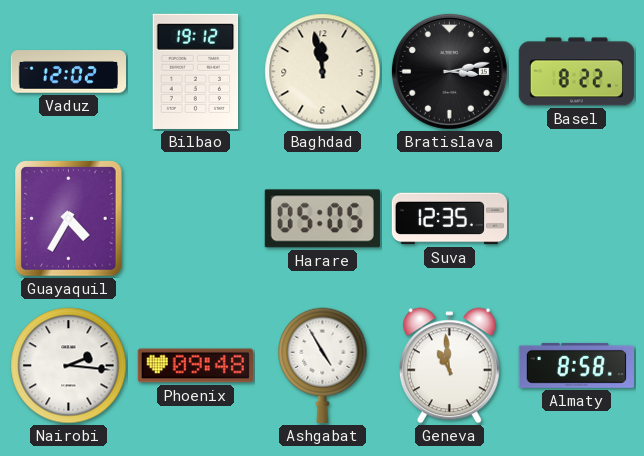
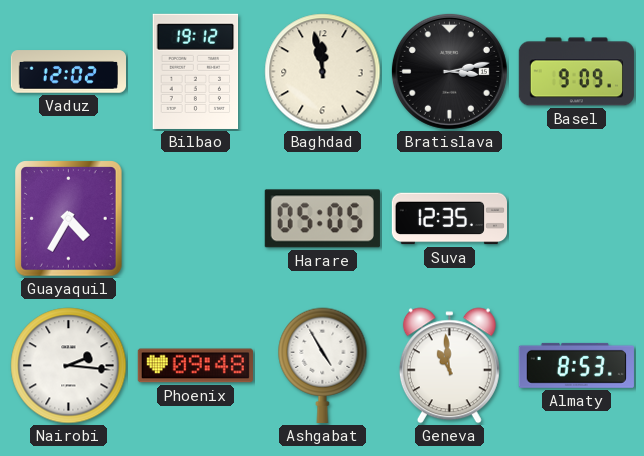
Basel: 8:22 -> 9:09 (576, 72)
Almaty: 8:58 -> 8:53 (576, 365)
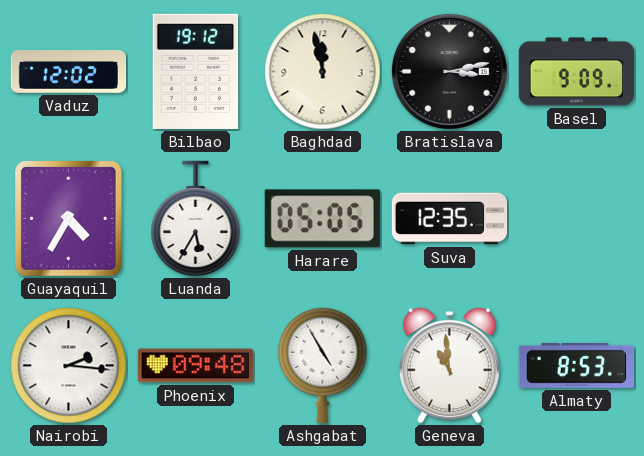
Luanda: none -> 5:35 (196, 219)
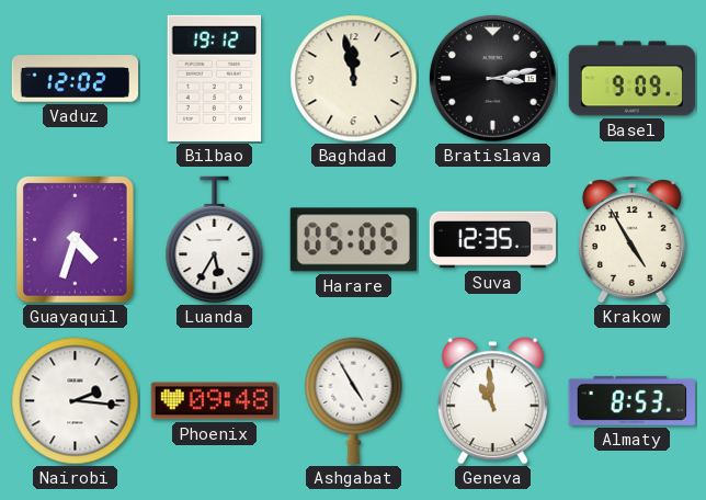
Guayaquil: 4:35 -> 4:33 (76, 240)
Krakow: none -> 4:55 (631, 240)
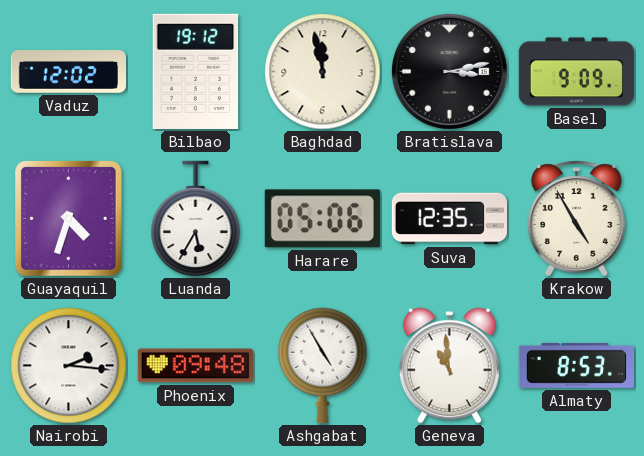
Harare: 05:05 -> 05:06 (322, 219)
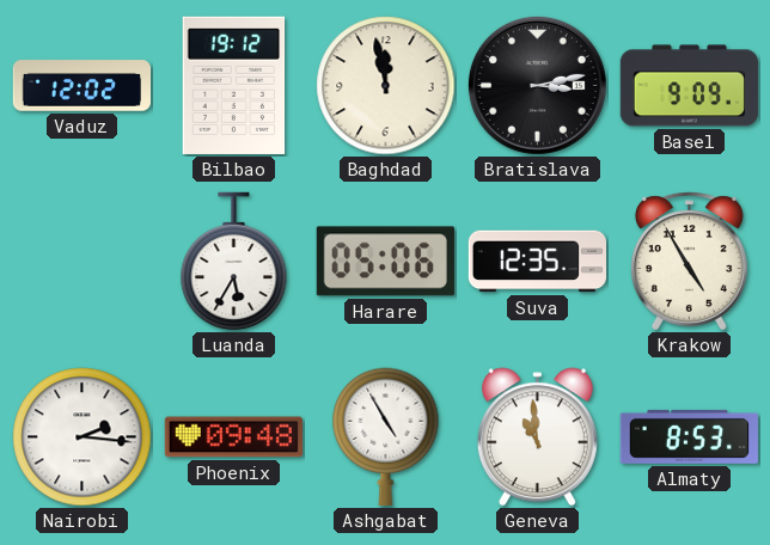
Guayaquil: 4:33 -> none (69, 219)
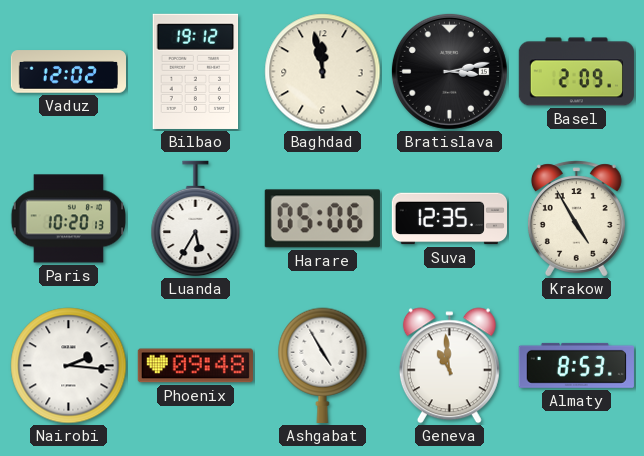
Basel: 9:09 -> 2:09 (576, 72)
Paris: none -> 10:20 (69, 219)
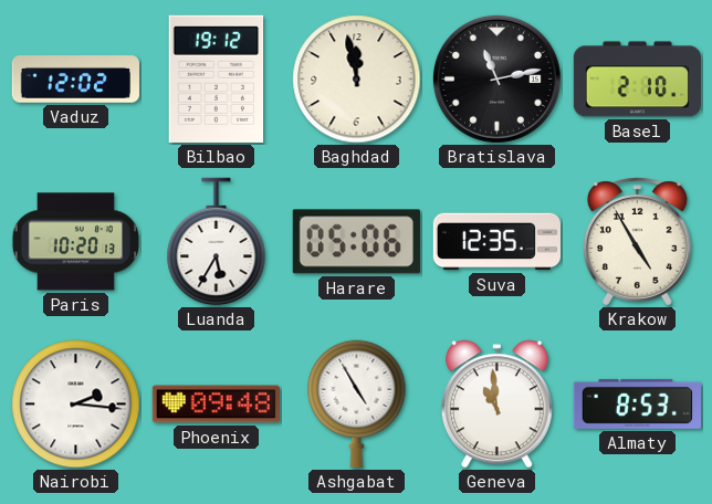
Bratislava: 3:13 -> 11:13 (496, 78)
Basel: 2:09 -> 2:10 (637, 80)
